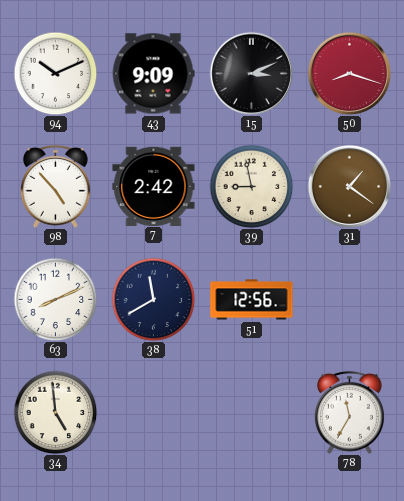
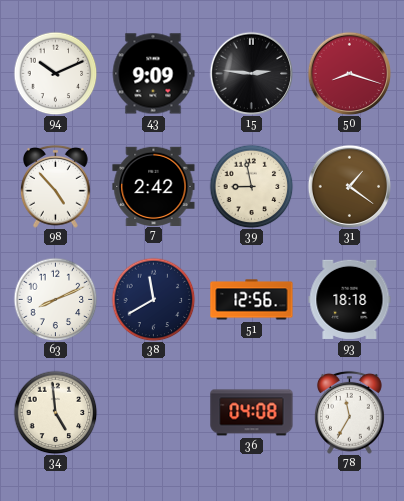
15: 3:11 -> 2:46 (251, 73)
93: none -> 18:18 (350, 299)
36: none -> 04:08 (252, 413)
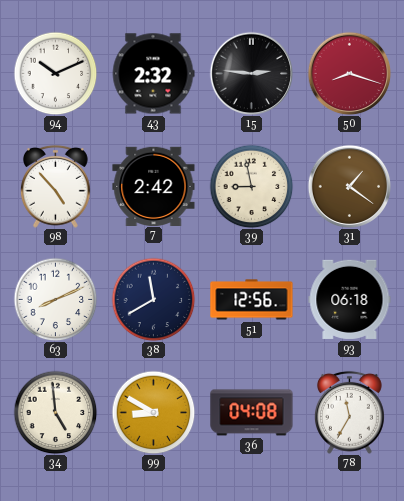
43: 9:09 -> 2:32 (153, 74)
93: 18:18 -> 06:18 (350, 299)
99: none -> 8:50 (153, 412)
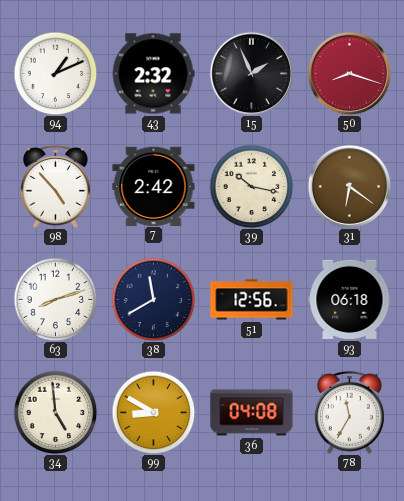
94: 10:11 -> 1:11 (55, 73)
15: 2:46 -> 1:56 (251, 73)
39: 8:58 -> 10:17 (251, 186)
31: 1:21 -> 6:21 (349, 186)
63: 8:11 -> 8:12 (55, 299)
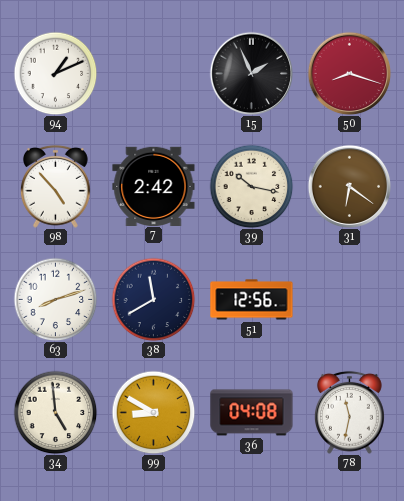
43: 2:32 -> none (153, 74)
93: 06:18 -> none (350, 299)
78: 11:35 -> 11:32 (349, 412)
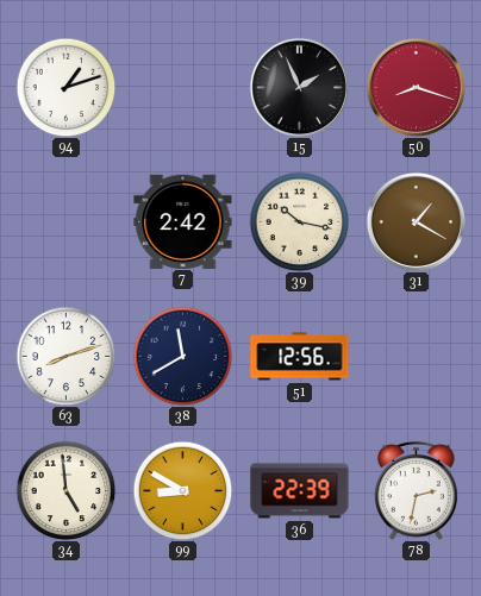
94: 1:11 -> 1:12 (65, 87)
98: 4:53 -> none (55, 186)
31: 6:21 -> 1:20 (416, 221)
36: 04:08 -> 22:39 (300, 491)
78: 11:32 -> 2:32 (416, 490)
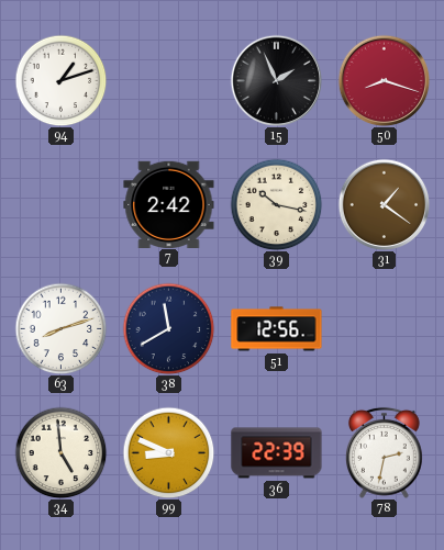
31: 1:20 -> 1:21 (384, 204)
99: 8:50 -> 8:49 (168, 452)
